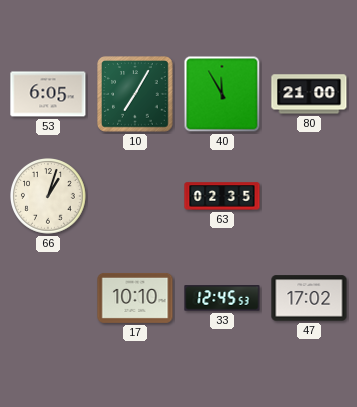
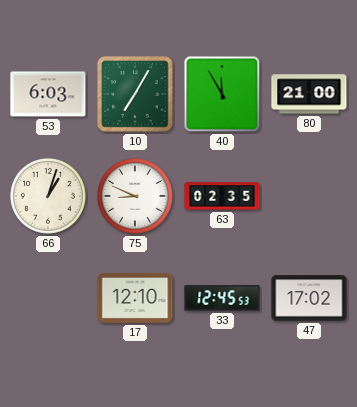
53: 6:05 -> 6:03 (48, 94)
75: none -> 8:49 (136, 197)
17: 10:10 -> 12:10 (135, 298)
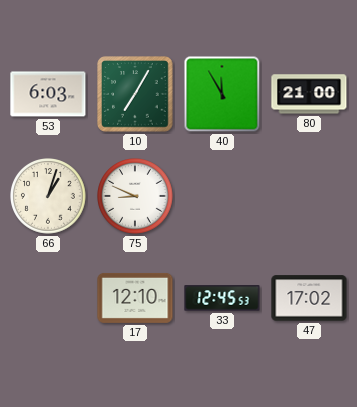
63: 02:35 -> none (222, 196)
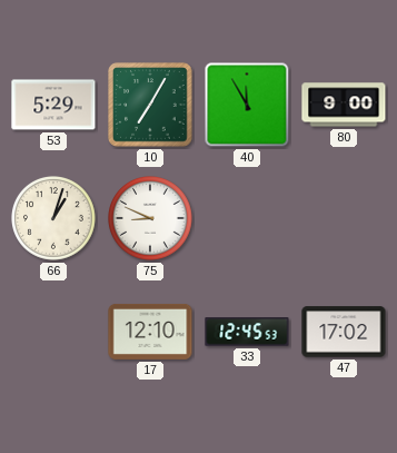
53: 6:03 -> 5:29 (53, 105)
80: 21:00 -> 9:00 (344, 105)
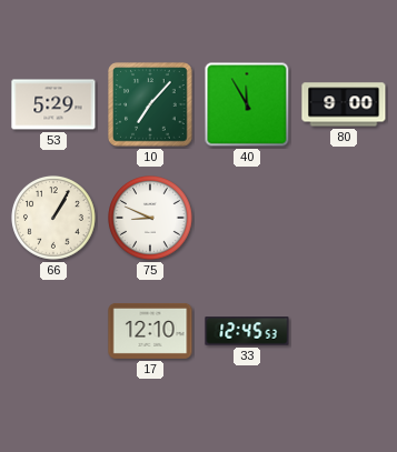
10: 7:05 -> 7:07 (150, 104)
66: 1:03 -> 1:05 (54, 219)
47: 17:02 -> none (344, 332)
